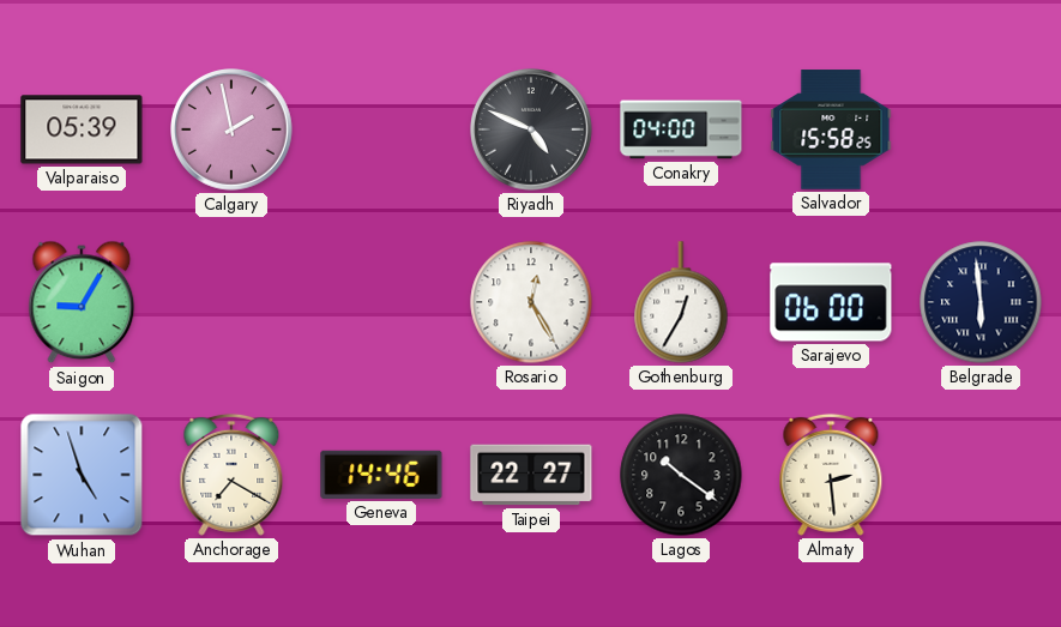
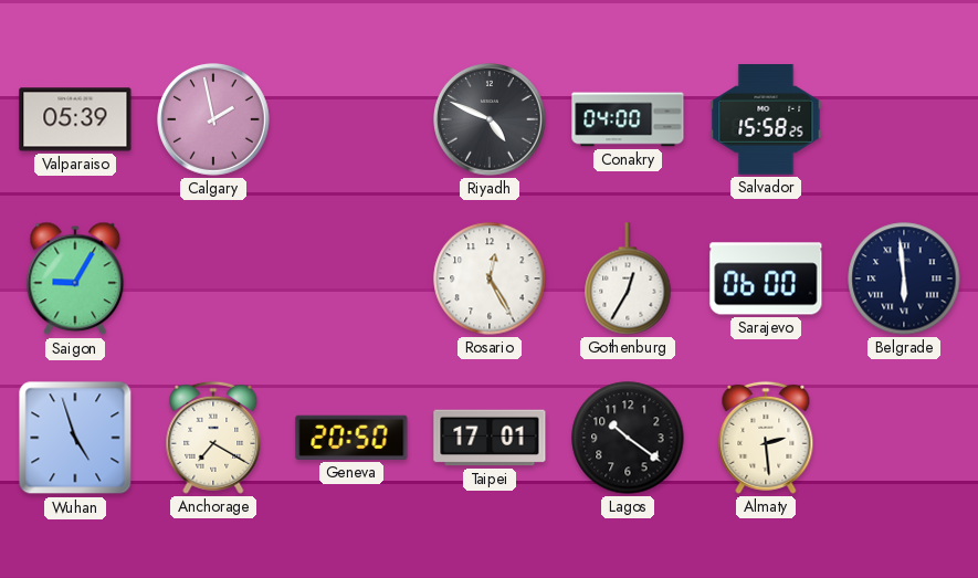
Geneva: 14:46 -> 20:50 (351, 438)
Taipei: 22:27 -> 17:01 (490, 438)
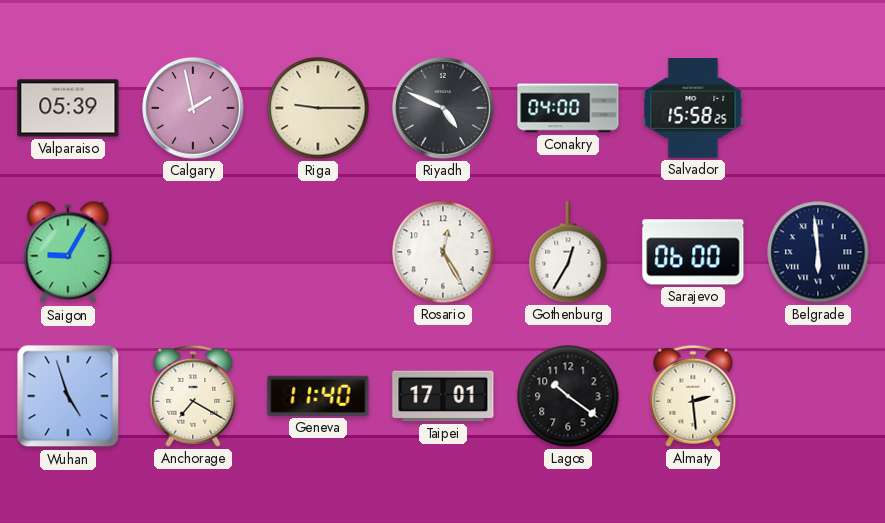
Riga: none -> 9:15 (318, 108)
Geneva: 20:50 -> 11:40 (318, 396)
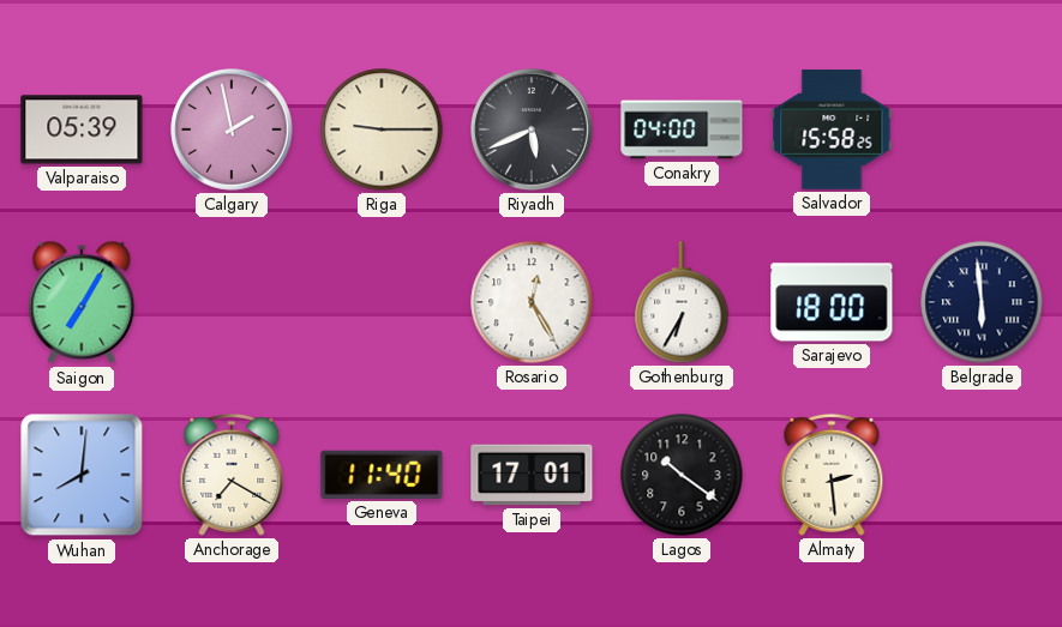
Riyadh: 4:49 -> 5:41 (533, 131)
Saigon: 9:05 -> 7:05 (82, 302)
Gothenburg: 12:35 -> 6:35 (682, 302)
Sarajevo: 06:00 -> 18:00 (832, 302)
Wuhan: 4:57 -> 8:01 (82, 475)
